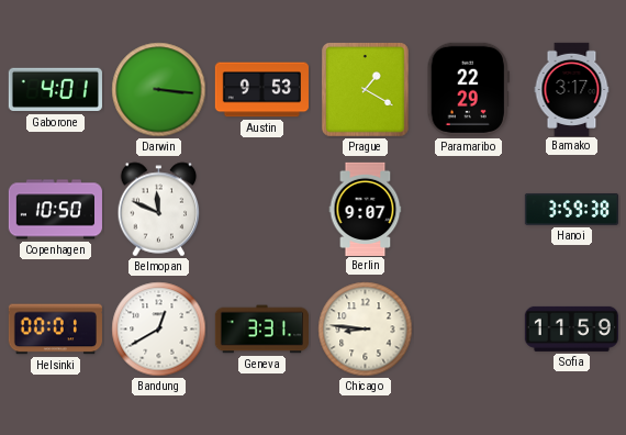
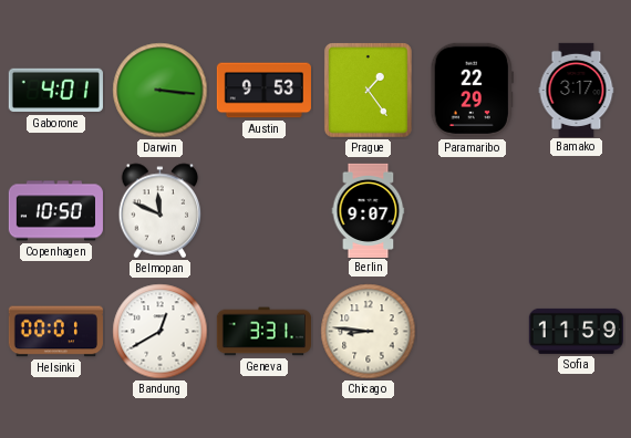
Prague: 1:20 -> 1:24 (368, 91)
Hanoi: 3:59 -> none (571, 209)
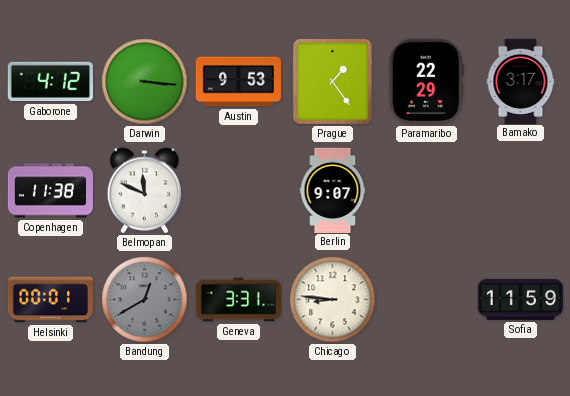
Gaborone: 4:01 -> 4:12 (50, 82)
Copenhagen: 10:50 -> 11:38 (50, 191)
Bandung dial: white -> grey (145, 300)
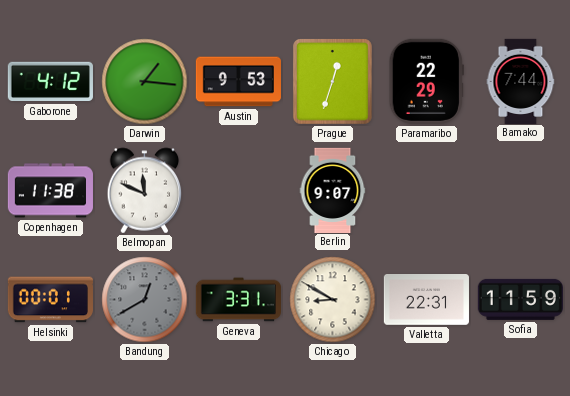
Darwin: 3:16 -> 1:16 (145, 82)
Prague: 1:24 -> 12:33 (332, 82)
Bamako: 3:17 -> 7:44 (521, 81)
Chicago: 8:46 -> 8:50 (333, 300)
Valletta: none -> 22:31 (426, 300)
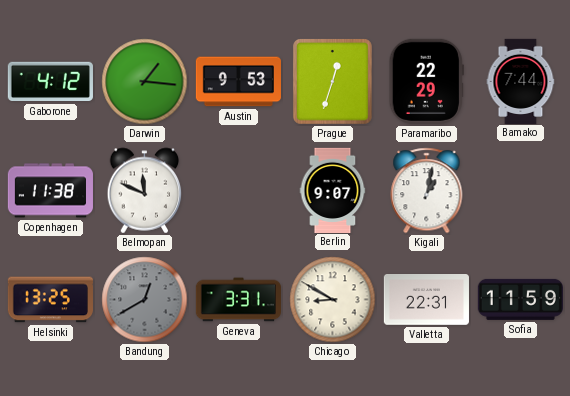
Kigali: none -> 1:02 (427, 191)
Helsinki: 00:01 -> 13:25 (50, 300)
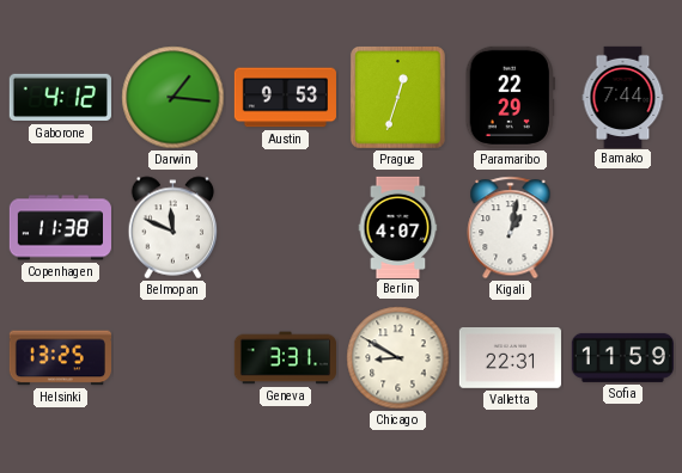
Berlin: 9:07 -> 4:07 (398, 227)
Bandung: 12:40 -> none (145, 300)
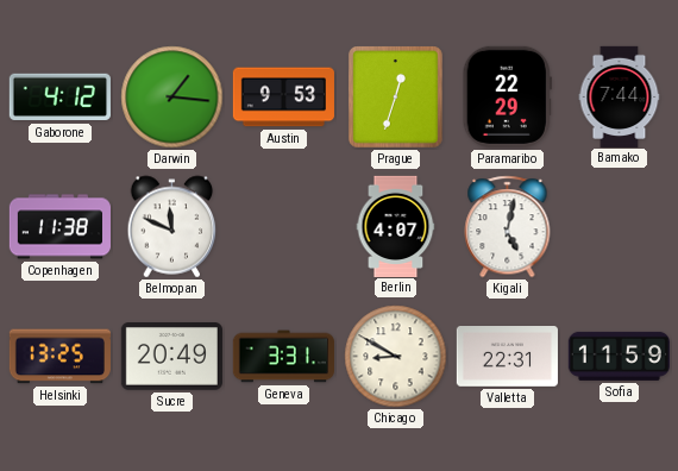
Kigali: 1:02 -> 5:02 (508, 227)
Sucre: none -> 20:49 (171, 357)
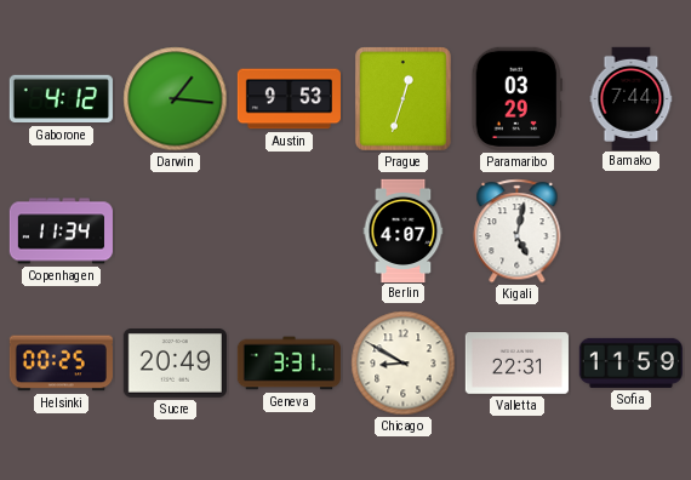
Paramaribo: 22:29 -> 03:29 (516, 98)
Copenhagen: 11:38 -> 11:34 (61, 232)
Belmopan: 11:49 -> none (172, 227)
Helsinki: 13:25 -> 00:25 (61, 364)
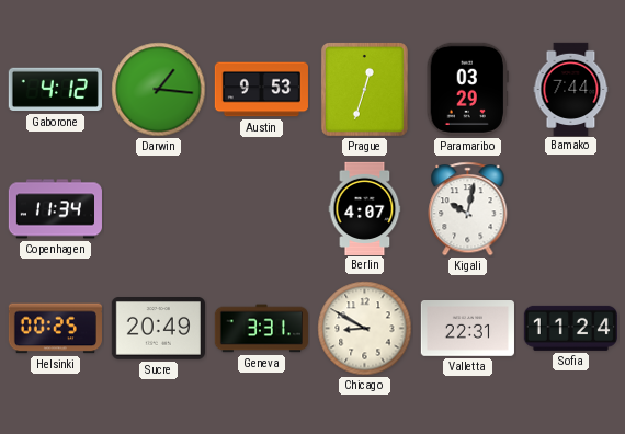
Kigali: 5:02 -> 10:02 (468, 209)
Sofia: 11:59 -> 11:24 (570, 328)
